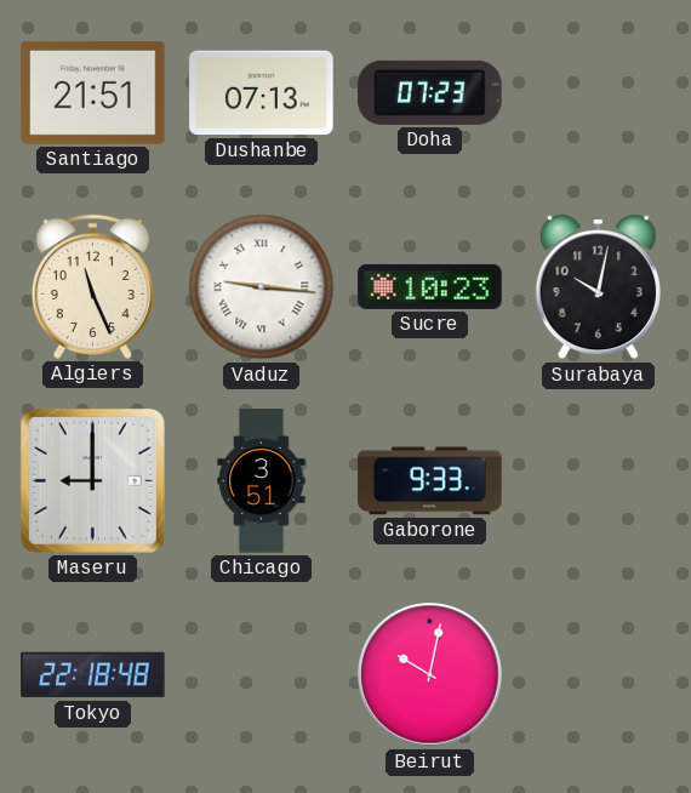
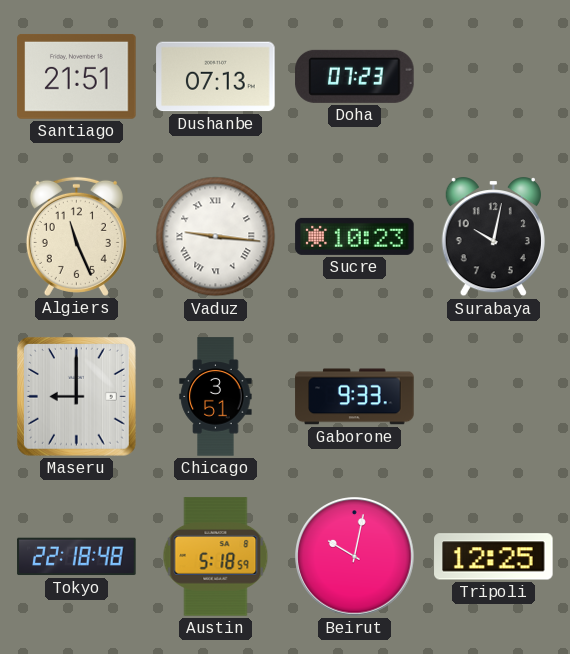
Austin: none -> 5:18 (216, 557)
Tripoli: none -> 12:25 (494, 557)
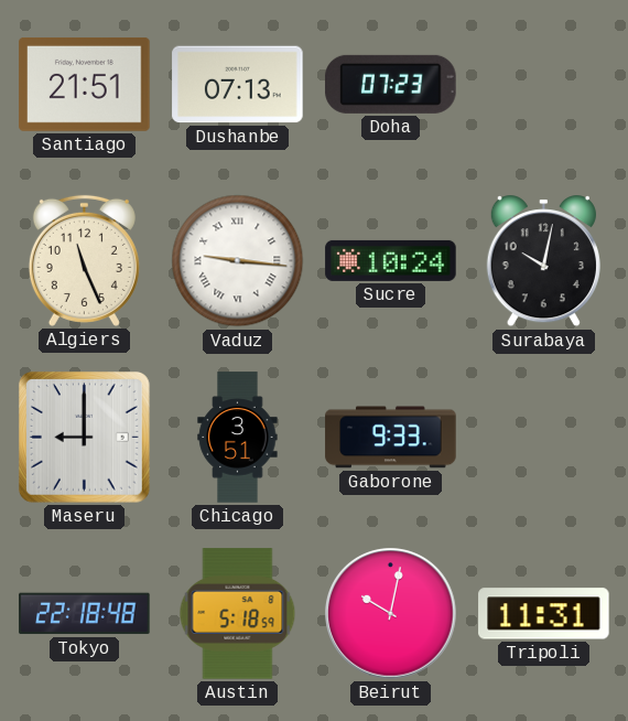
Sucre: 10:23 -> 10:24 (391, 260)
Tripoli: 12:25 -> 11:31 (544, 614)
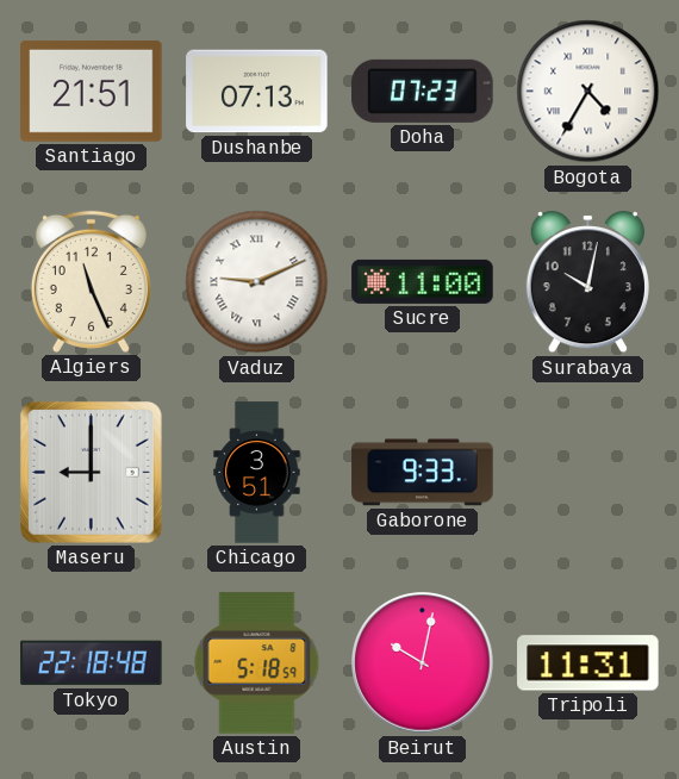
Bogota: none -> 4:35 (588, 92)
Vaduz: 9:16 -> 9:11 (257, 282)
Sucre: 10:24 -> 11:00 (423, 281)
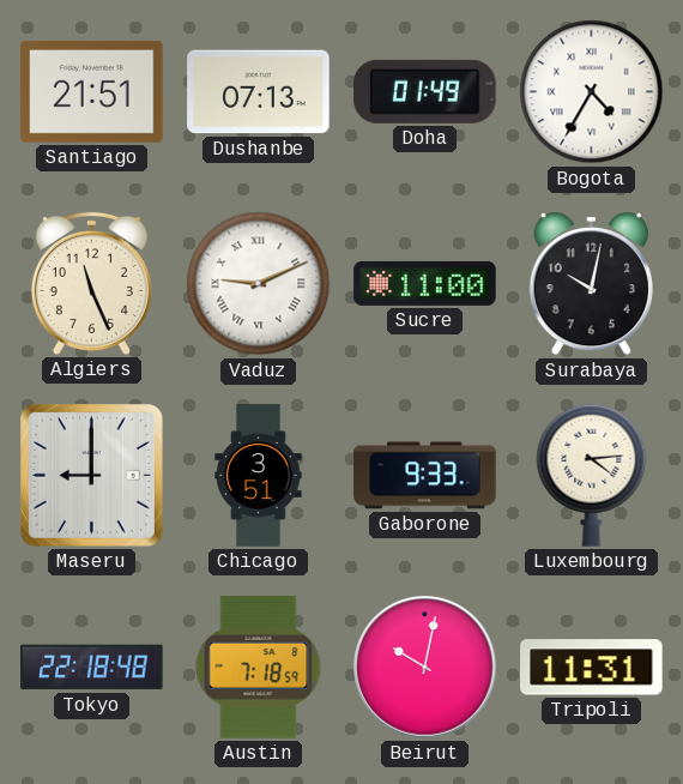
Doha: 07:23 -> 01:49 (425, 91)
Luxembourg: none -> 4:14 (592, 475)
Austin: 5:18 -> 7:18 (259, 668)
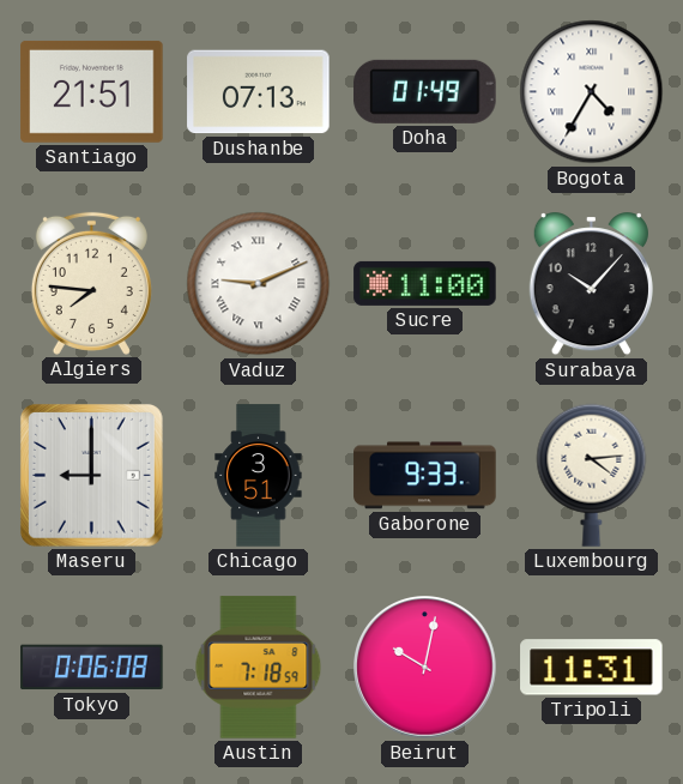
Algiers: 11:26 -> 7:46 (91, 283)
Surabaya: 10:02 -> 10:07 (591, 284)
Tokyo: 22:18 -> 0:06 (92, 668)
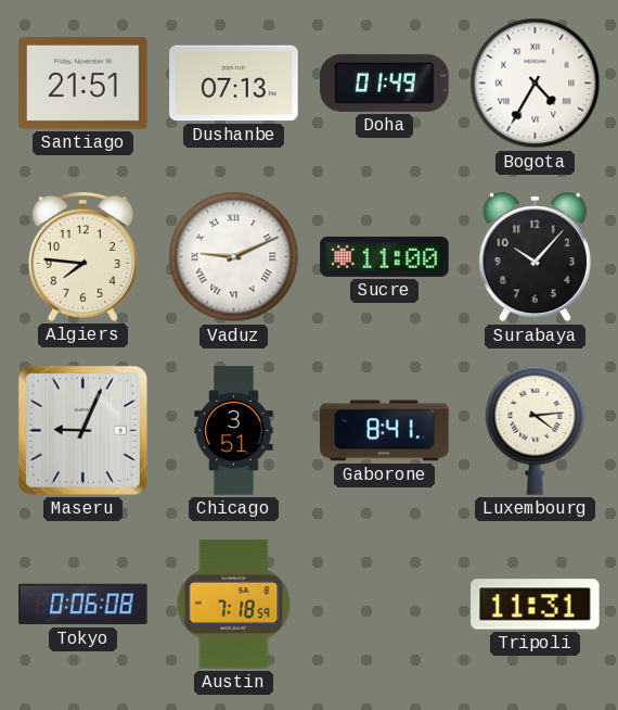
Maseru: 9:00 -> 9:04 (82, 430)
Gaborone: 9:33 -> 8:41 (385, 431)
Beirut: 10:02 -> none (425, 668)
